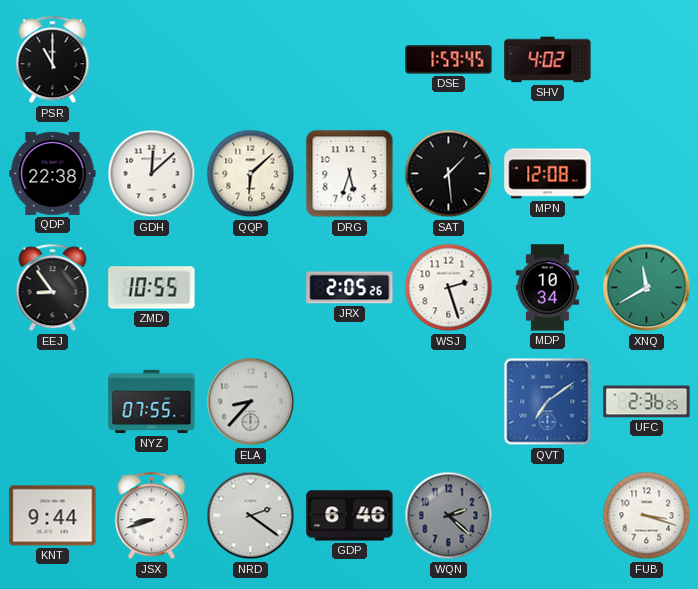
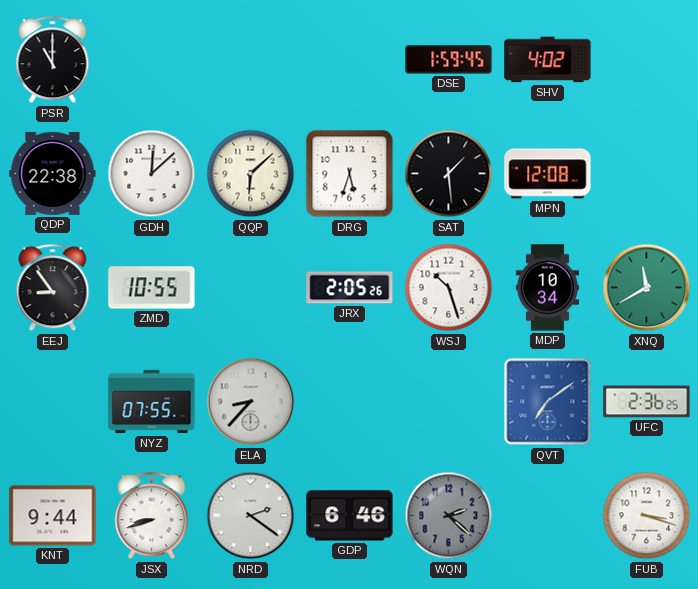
WSJ: 2:27 -> 10:27 (449, 288)
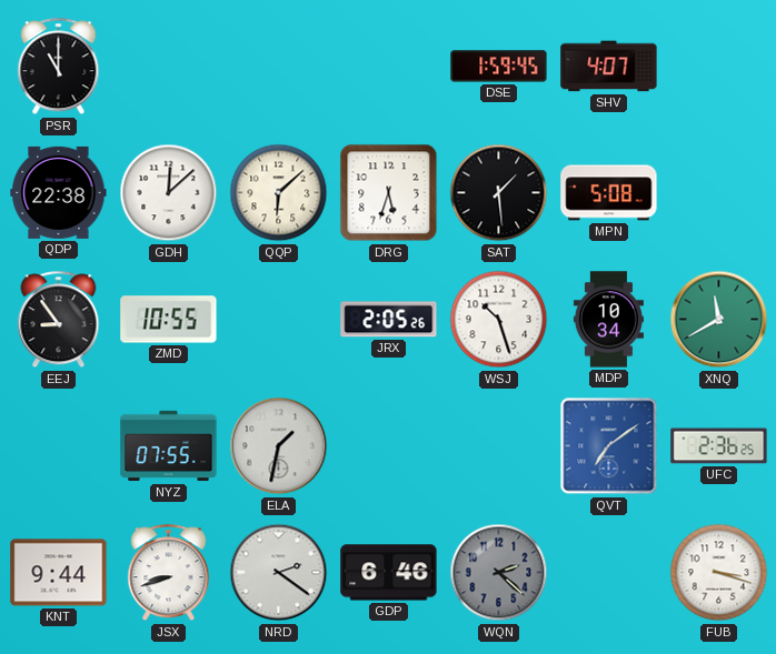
SHV: 4:02 -> 4:07 (609, 67)
MPN: 12:08 -> 5:08 (609, 193)
ELA: 8:37 -> 1:32 (279, 446)
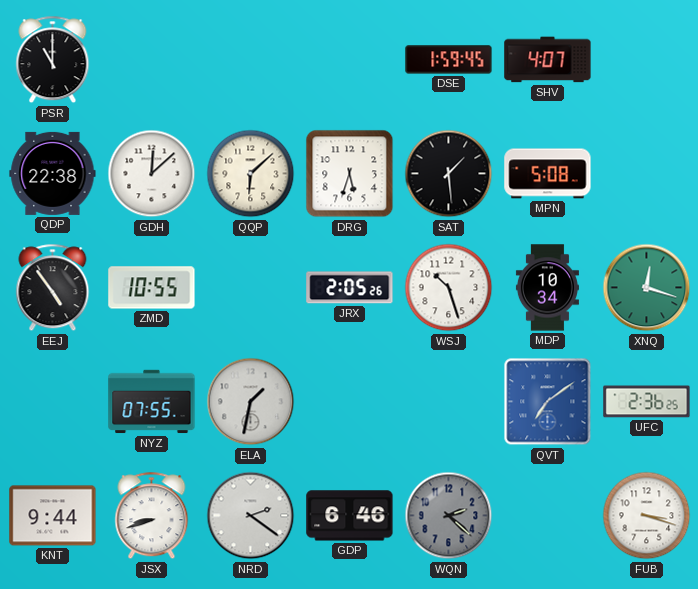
EEJ: 8:54 -> 4:54 (53, 288)
XNQ: 11:40 -> 12:18 (647, 288)
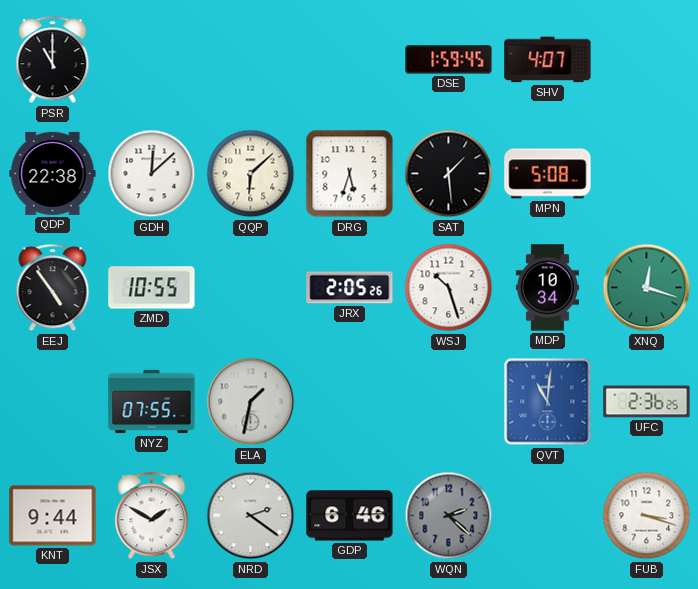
QVT: 7:09 -> 11:01 (548, 402)
JSX: 8:42 -> 1:50 (152, 516)
